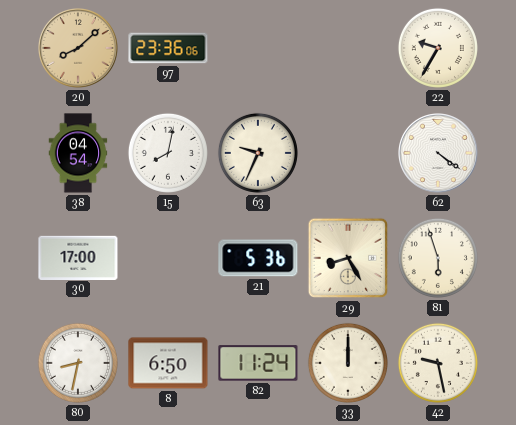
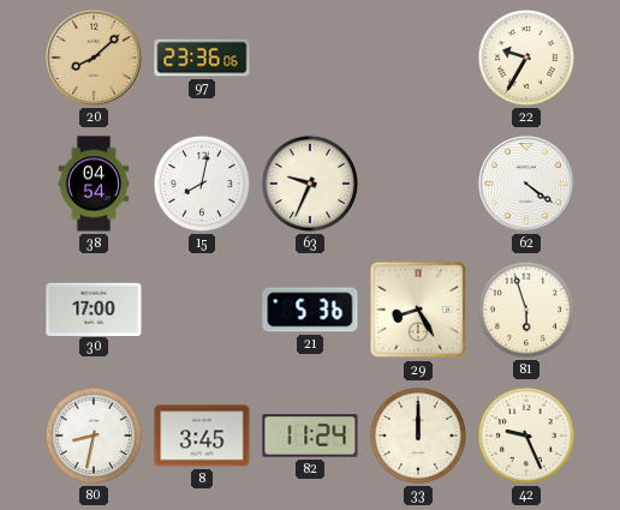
8: 6:50 -> 3:45 (202, 436)
42: 9:28 -> 9:26 (526, 436)
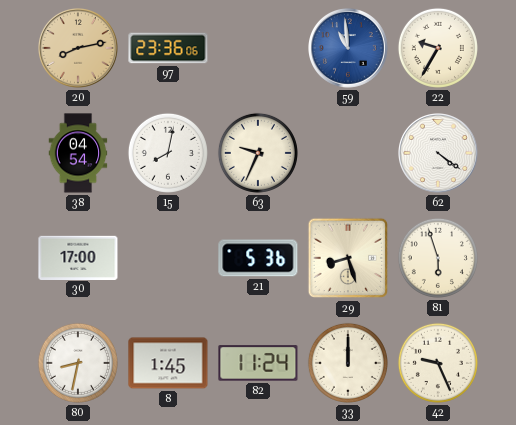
20: 8:08 -> 8:13 (79, 49)
59: none -> 10:59 (349, 49)
29: 8:25 -> 8:27 (348, 258)
8: 3:45 -> 1:45 (168, 363)
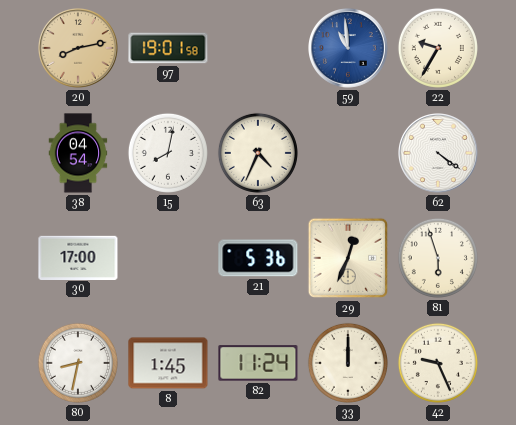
97: 23:36 -> 19:01 (168, 48)
63: 9:34 -> 4:34 (258, 153)
29: 8:27 -> 12:34 (348, 258)
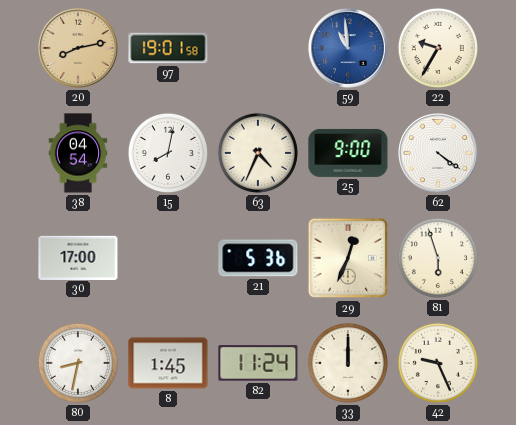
25: none -> 9:00 (348, 153)
